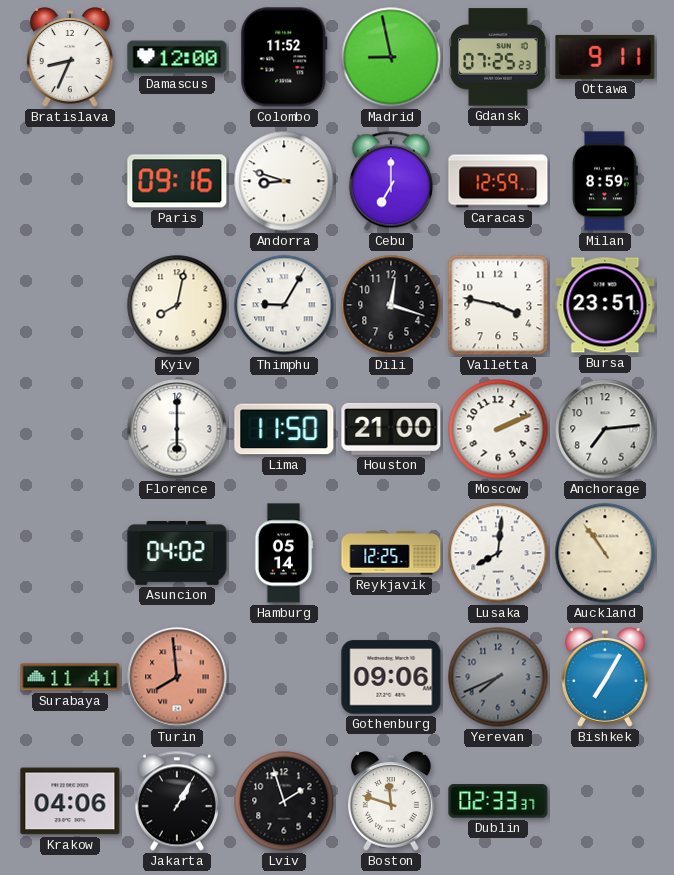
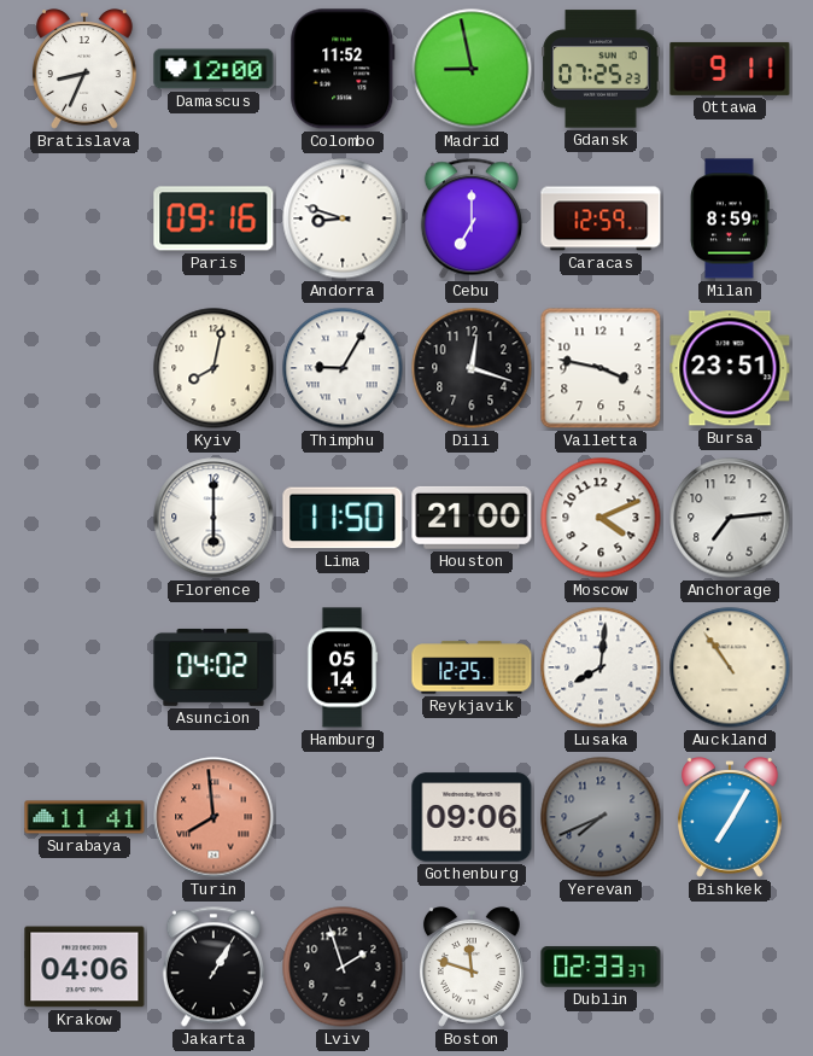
Moscow: 2:11 -> 4:11 (601, 518)
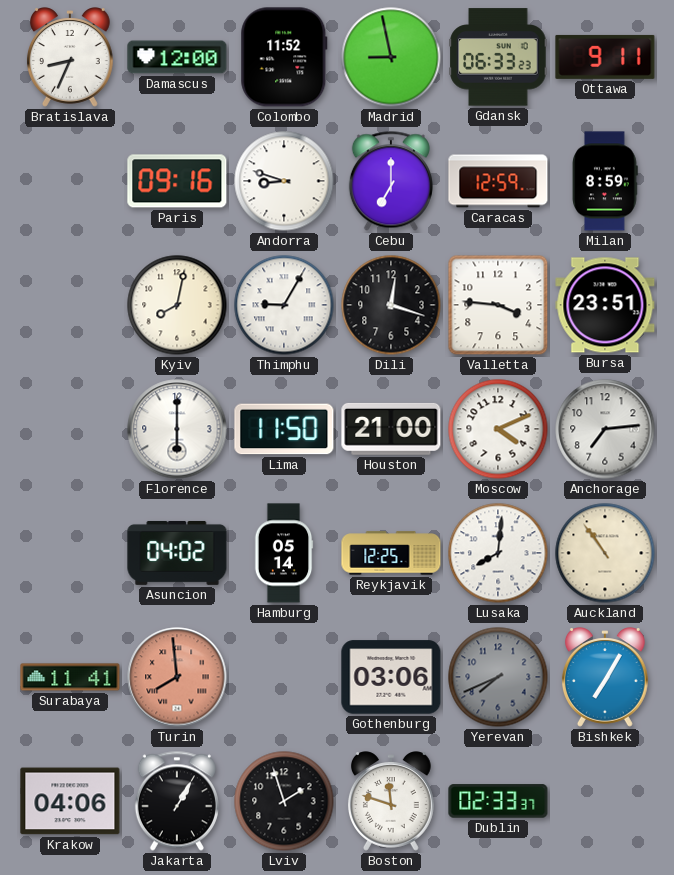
Gdansk: 07:25 -> 06:33 (498, 57)
Valletta: 3:47 -> 3:46 (498, 305)
Gothenburg: 09:06 -> 03:06 (391, 677)
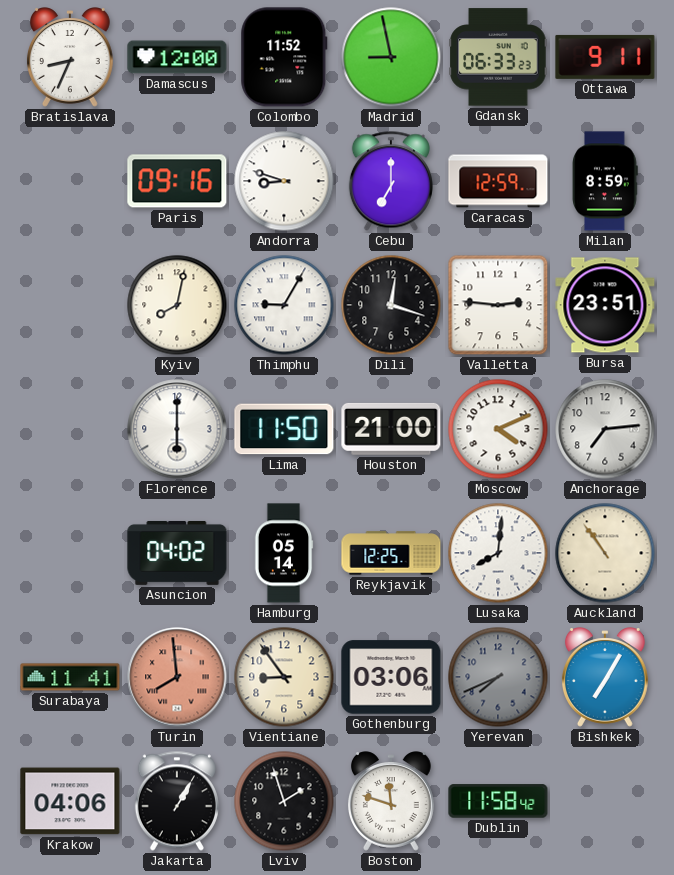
Valletta: 3:46 -> 2:46 (498, 305)
Vientiane: none -> 8:54 (284, 677)
Dublin: 02:33 -> 11:58 (498, 801)
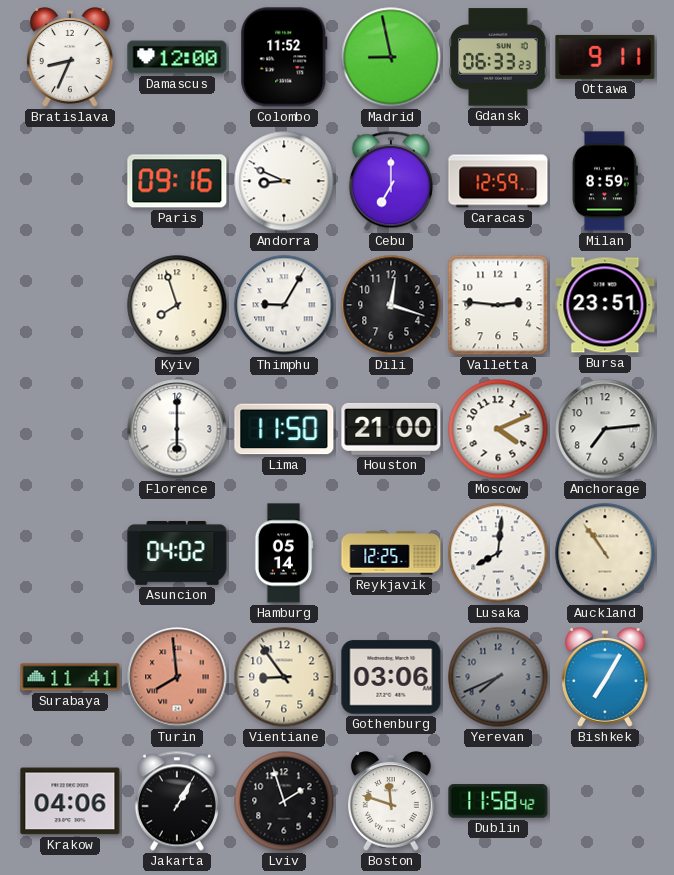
Andorra: 8:48 -> 8:49 (284, 181)
Kyiv: 8:02 -> 7:57 (177, 305)
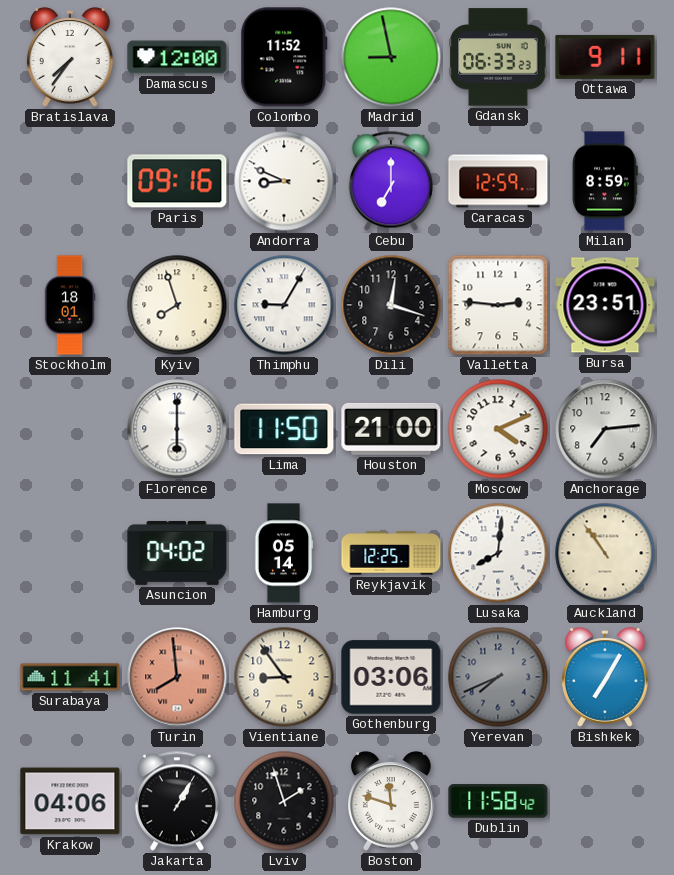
Bratislava: 8:34 -> 7:36 (70, 57)
Stockholm: none -> 18:01 (70, 305)
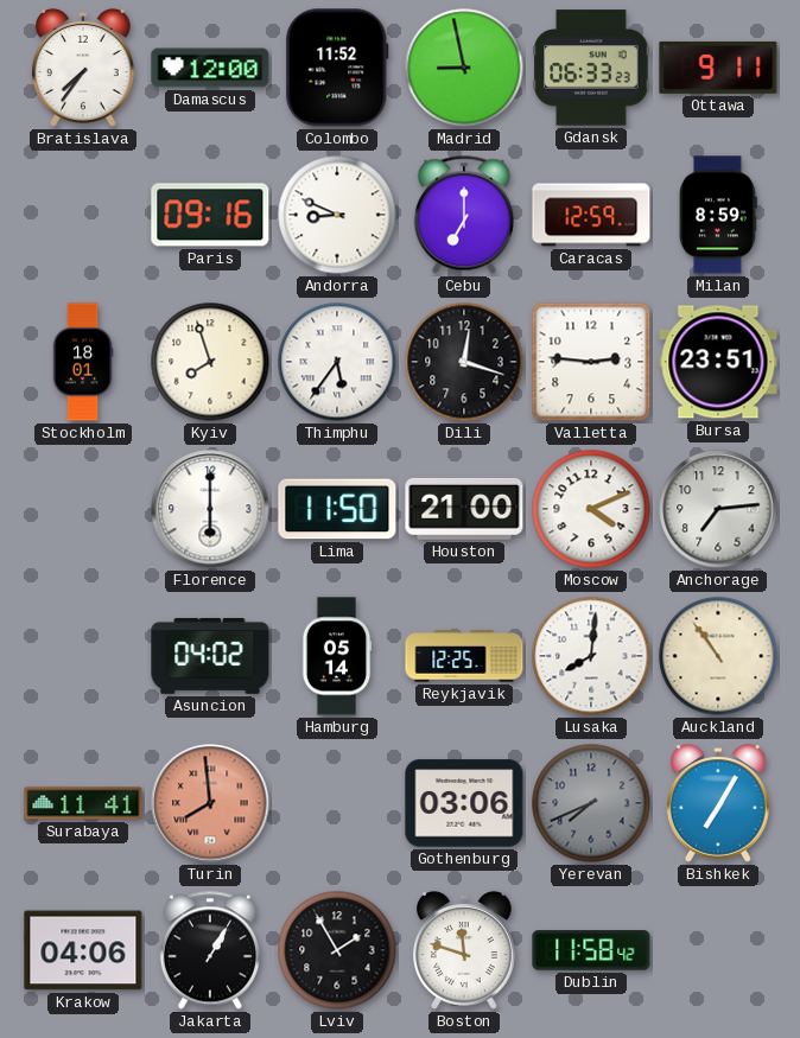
Thimphu: 9:05 -> 5:36 (337, 362)
Vientiane: 8:54 -> none (284, 677)
Lviv: 1:57 -> 1:55 (337, 950)
